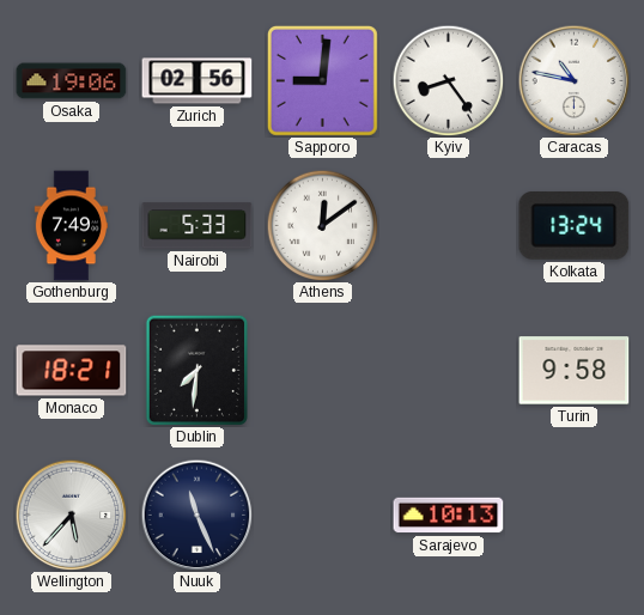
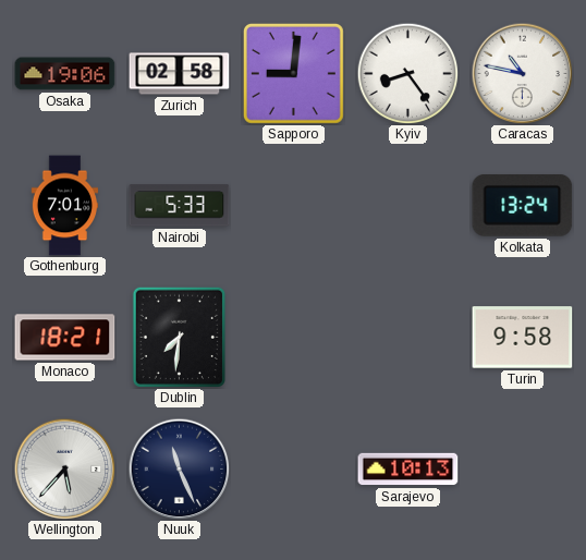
Zurich: 02:56 -> 02:58 (180, 74)
Gothenburg: 7:49 -> 7:01 (65, 206)
Athens: 12:09 -> none (322, 225)
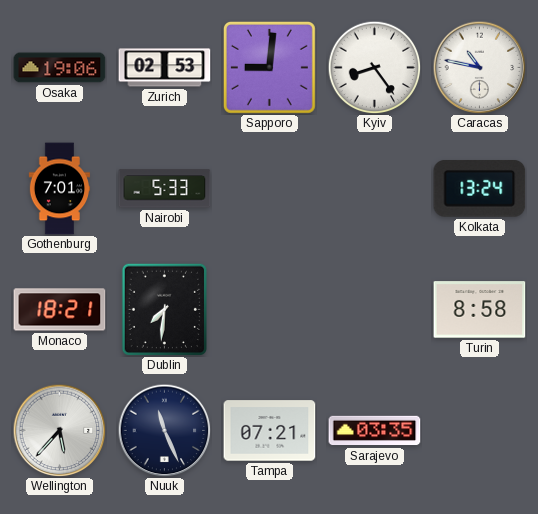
Zurich: 02:58 -> 02:53 (165, 68)
Turin: 9:58 -> 8:58 (480, 310)
Tampa: none -> 07:21 (270, 431)
Sarajevo: 10:13 -> 03:35 (375, 431)
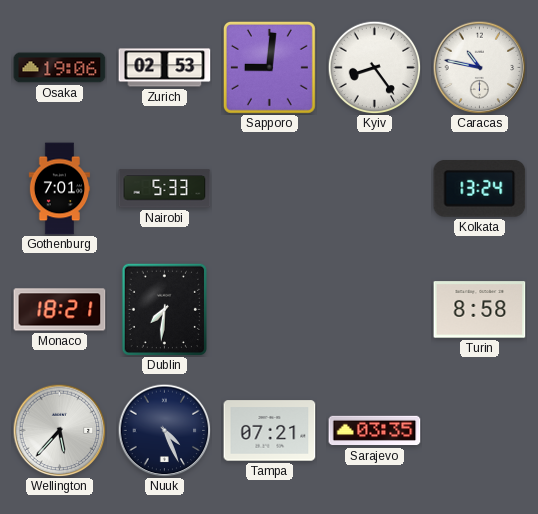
Nuuk: 11:26 -> 4:26 (164, 430)
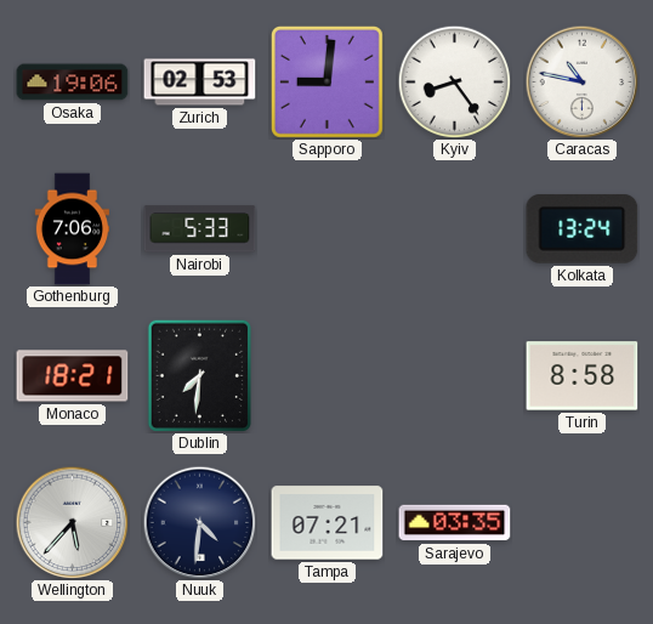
Gothenburg: 7:01 -> 7:06 (73, 229)
Nuuk: 4:26 -> 4:31 (199, 522)
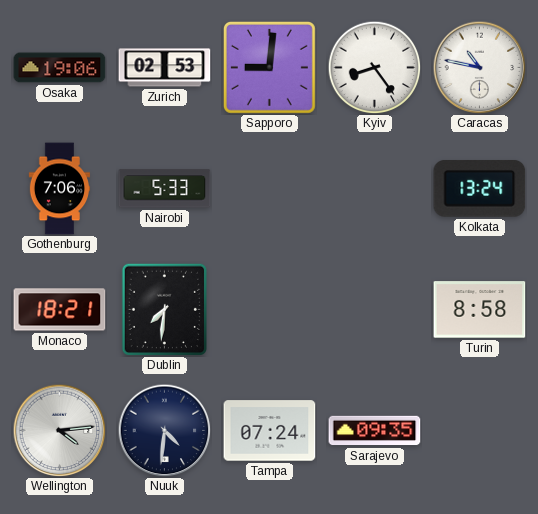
Wellington: 5:37 -> 4:14 (59, 430)
Tampa: 07:21 -> 07:24 (270, 431)
Sarajevo: 03:35 -> 09:35 (375, 431)
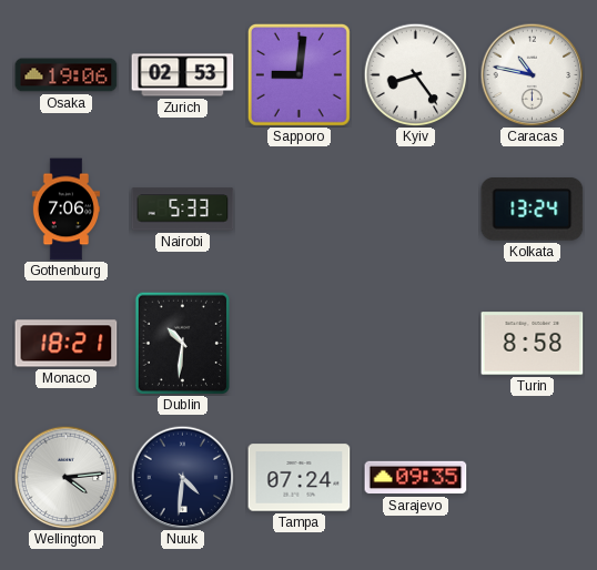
Dublin: 7:31 -> 10:31 (182, 343)
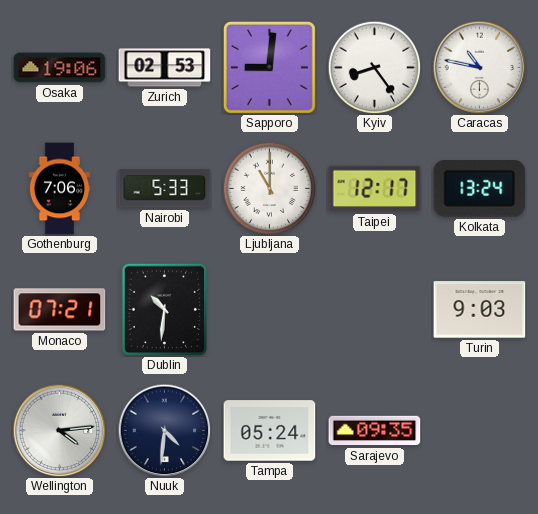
Ljubljana: none -> 11:00 (269, 188)
Taipei: none -> 12:17 (375, 189)
Monaco: 18:21 -> 07:21 (60, 310)
Turin: 8:58 -> 9:03 (480, 310)
Tampa: 07:24 -> 05:24 (270, 431)
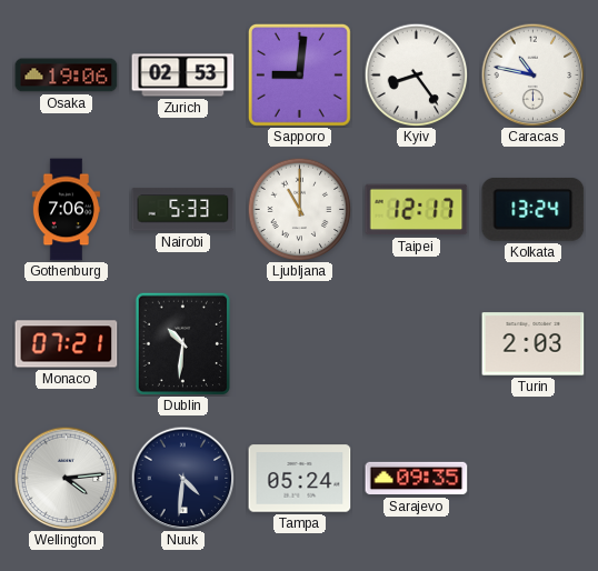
Turin: 9:03 -> 2:03 (534, 344)
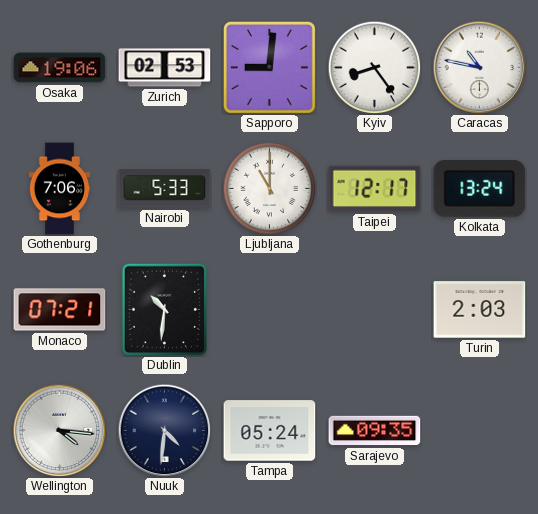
Wellington: 4:14 -> 4:16 (59, 430)
